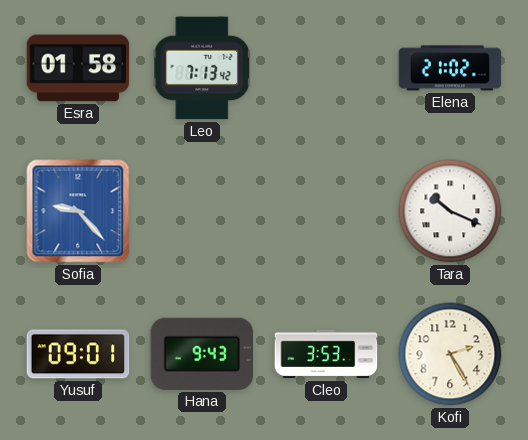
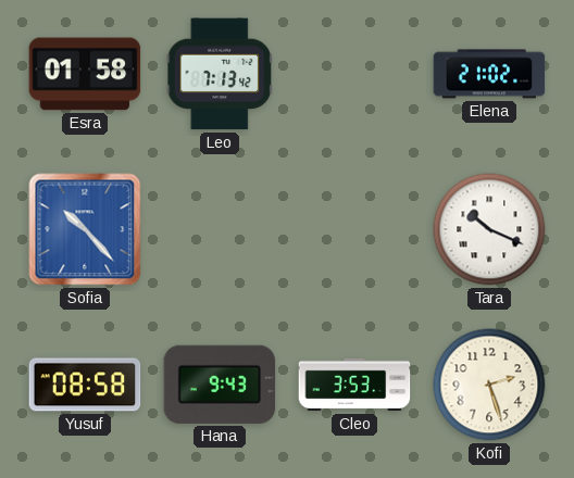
Sofia: 9:23 -> 10:23 (85, 229)
Yusuf: 09:01 -> 08:58 (85, 385)
Kofi: 2:25 -> 2:27 (489, 385)
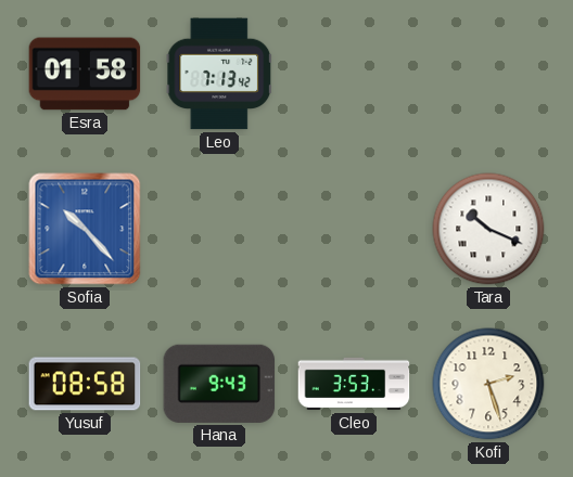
Elena: 21:02 -> none (489, 74)
